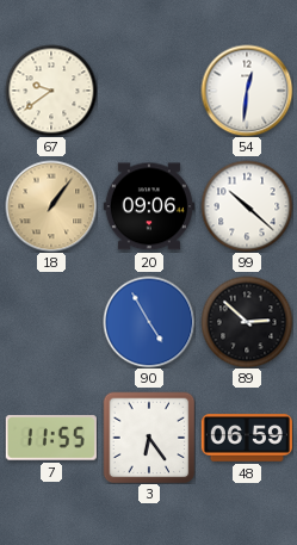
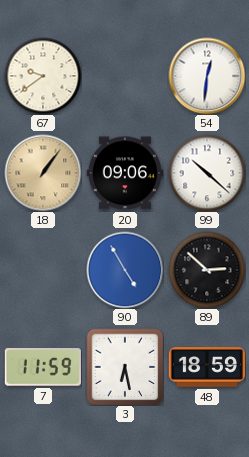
7: 11:55 -> 11:59 (43, 367)
3: 6:24 -> 6:28 (125, 367)
48: 06:59 -> 18:59 (207, 367)
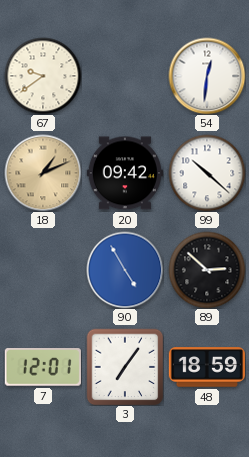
18: 1:06 -> 1:11 (43, 173)
20: 09:06 -> 09:42 (125, 173)
7: 11:59 -> 12:01 (43, 367)
3: 6:28 -> 7:06 (125, 367)
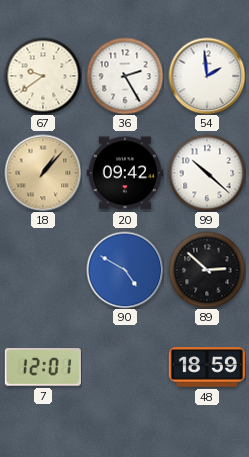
36: none -> 2:25 (125, 76)
54: 12:31 -> 1:59 (207, 76)
18: 1:11 -> 1:07 (43, 173)
90: 4:55 -> 4:50 (125, 270)
3: 7:06 -> none (125, 367)
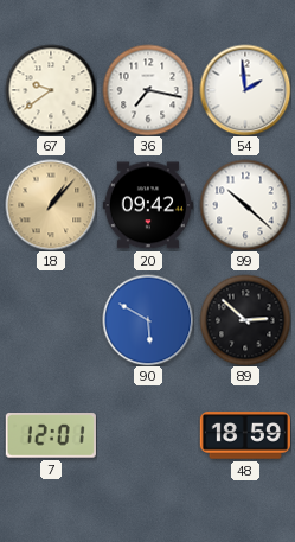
36: 2:25 -> 7:17 (148, 90)
90: 4:50 -> 5:50 (148, 320)
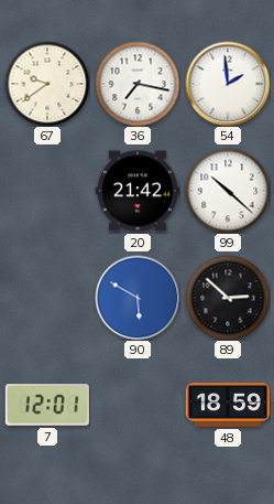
18: 1:07 -> none (51, 205)
20: 09:42 -> 21:42 (138, 191)
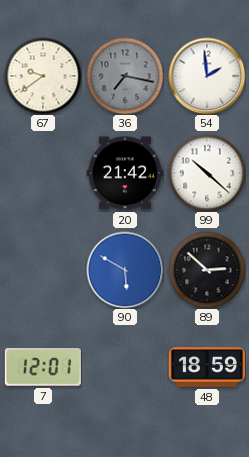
36 dial: white -> grey (125, 76)
